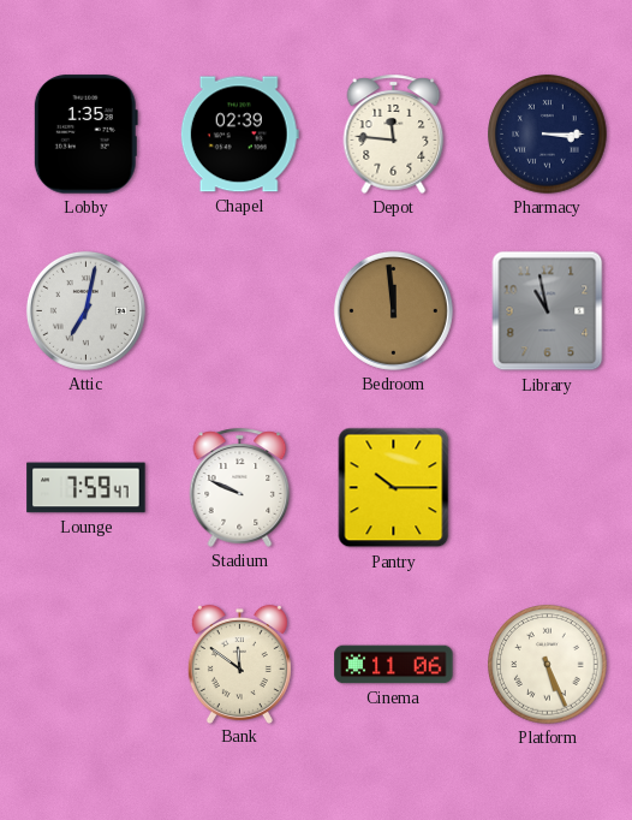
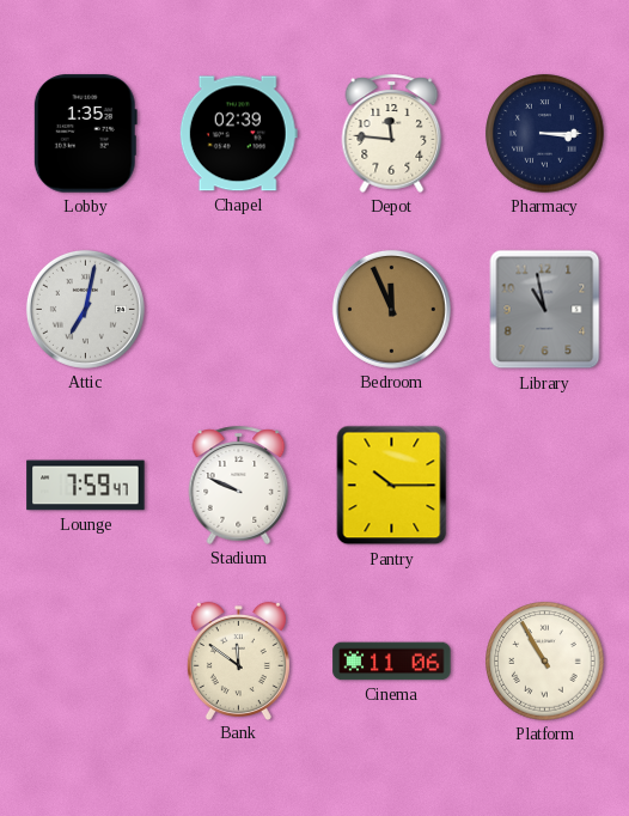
Bedroom: 11:59 -> 11:56 (391, 309)
Platform: 5:26 -> 10:55 (545, 662)
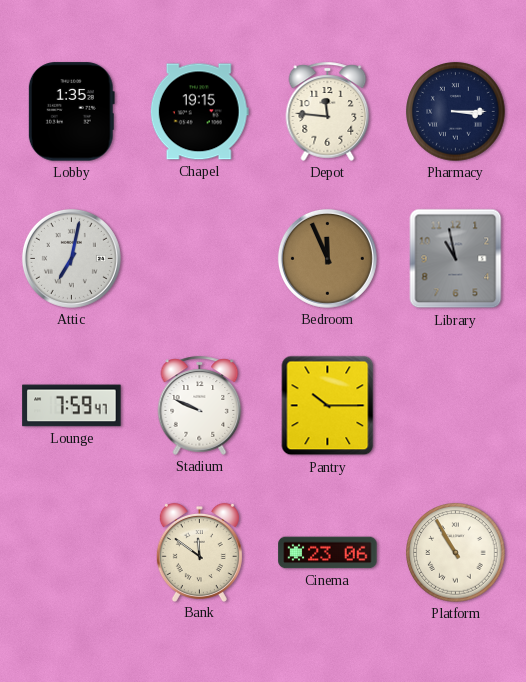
Chapel: 02:39 -> 19:15 (199, 112)
Cinema: 11:06 -> 23:06 (328, 553)
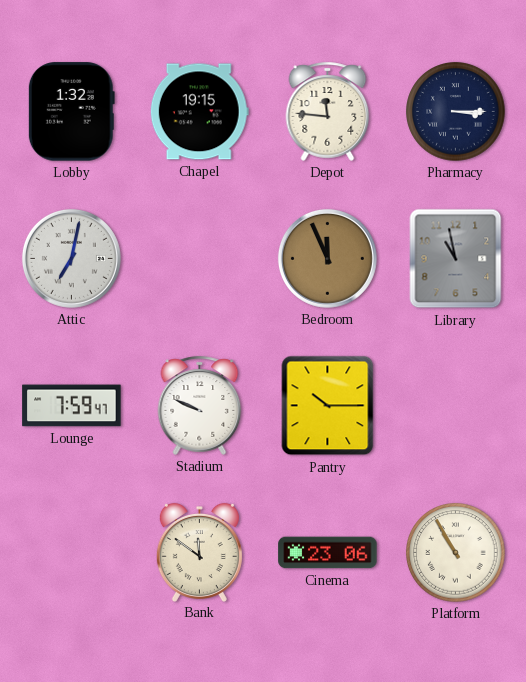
Lobby: 1:35 -> 1:32 (71, 112)
